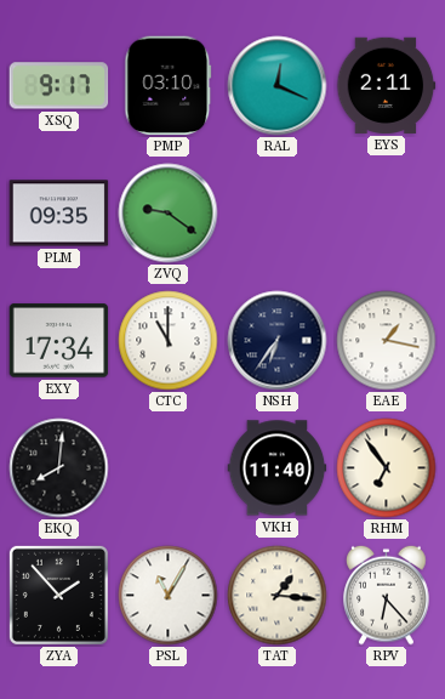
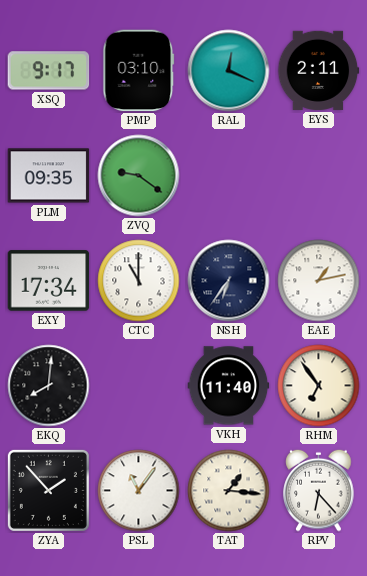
EAE: 1:17 -> 1:13 (319, 281)
PSL: 11:05 -> 11:06 (139, 491)
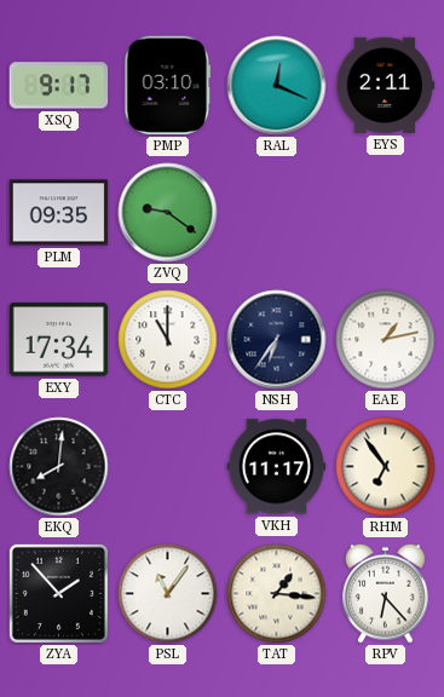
VKH: 11:40 -> 11:17 (277, 467)
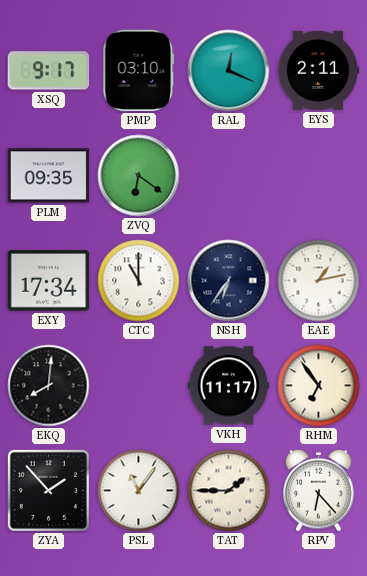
ZVQ: 9:21 -> 6:21 (139, 176)
TAT: 1:16 -> 1:45 (229, 491)
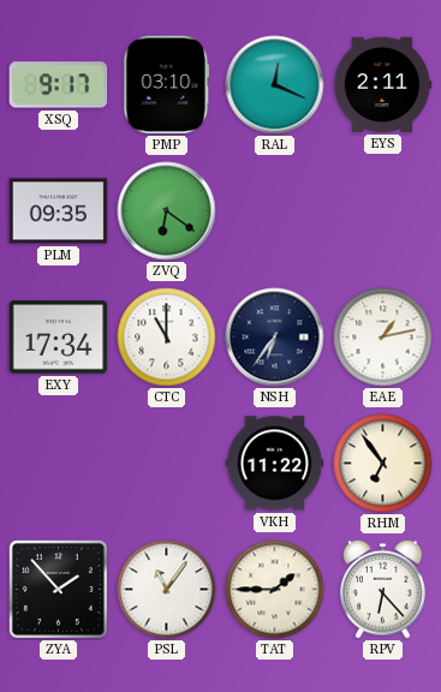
EKQ: 8:01 -> none (49, 386)
VKH: 11:17 -> 11:22 (275, 464)
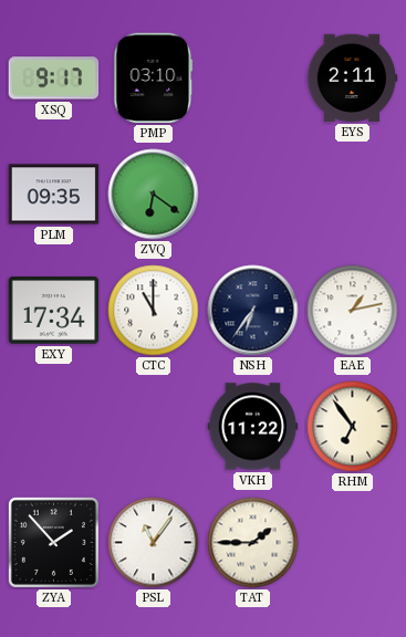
RAL: 12:19 -> none (275, 85)
RPV: 6:23 -> none (383, 589)
